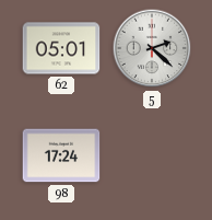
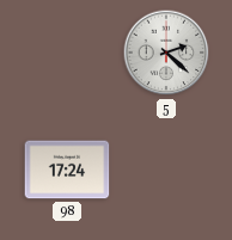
62: 05:01 -> none (61, 48)
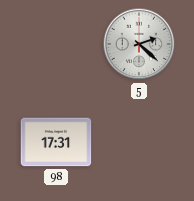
98: 17:24 -> 17:31 (56, 142)
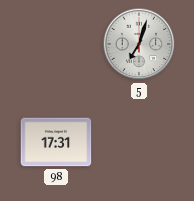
5: 2:22 -> 7:03 (139, 44)
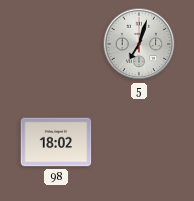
98: 17:31 -> 18:02 (56, 142)
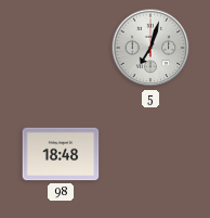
98: 18:02 -> 18:48 (61, 154)
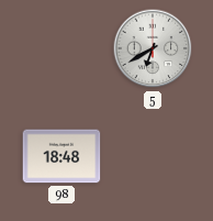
5: 7:03 -> 6:40 (153, 48)
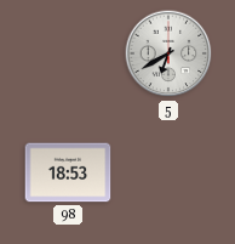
98: 18:48 -> 18:53 (68, 172)
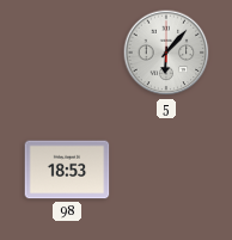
5: 6:40 -> 6:07 (166, 53)
